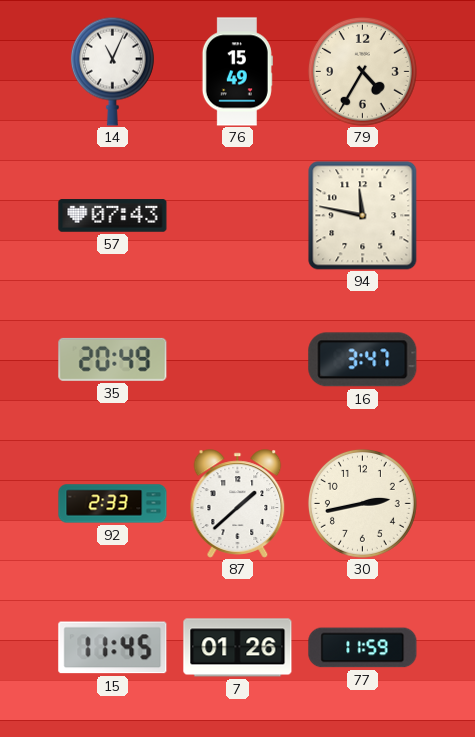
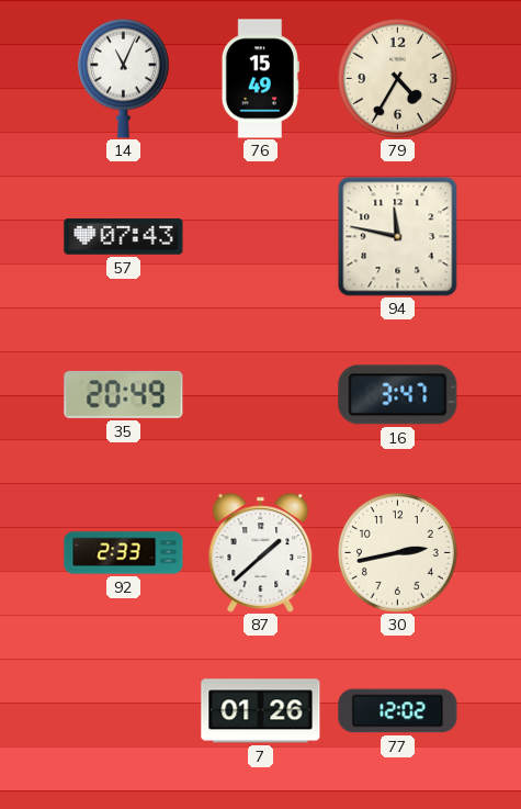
15: 11:45 -> none (113, 648)
77: 11:59 -> 12:02 (398, 711)
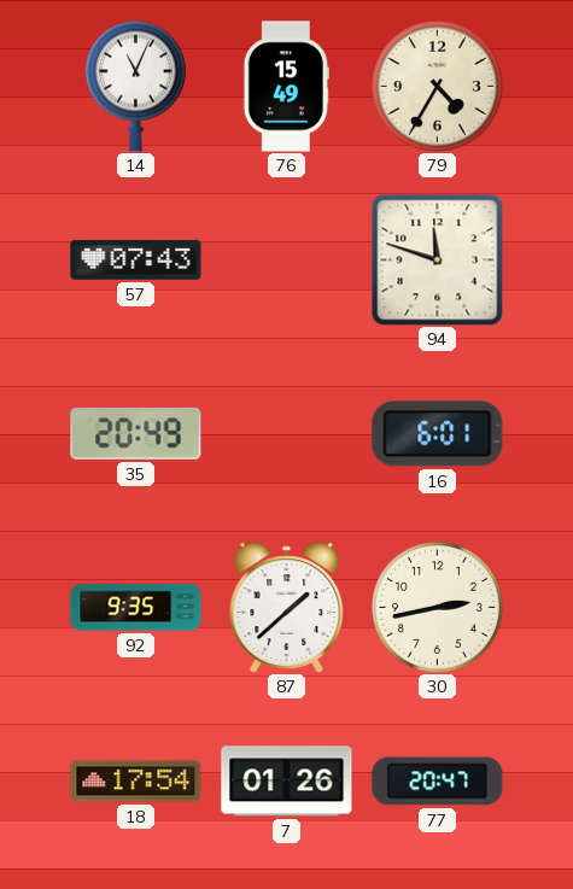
94: 11:47 -> 11:48 (438, 261)
16: 3:47 -> 6:01 (438, 434)
92: 2:33 -> 9:35 (136, 608)
18: none -> 17:54 (136, 782)
77: 12:02 -> 20:47 (438, 782)
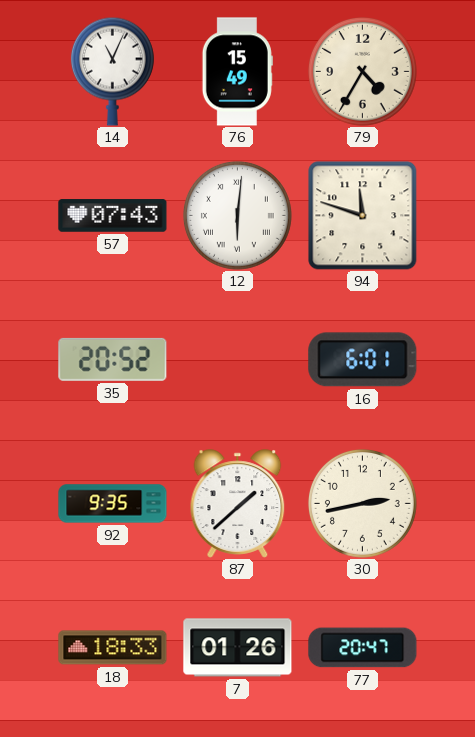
12: none -> 6:01 (237, 215)
35: 20:49 -> 20:52 (113, 359)
18: 17:54 -> 18:33 (113, 648)
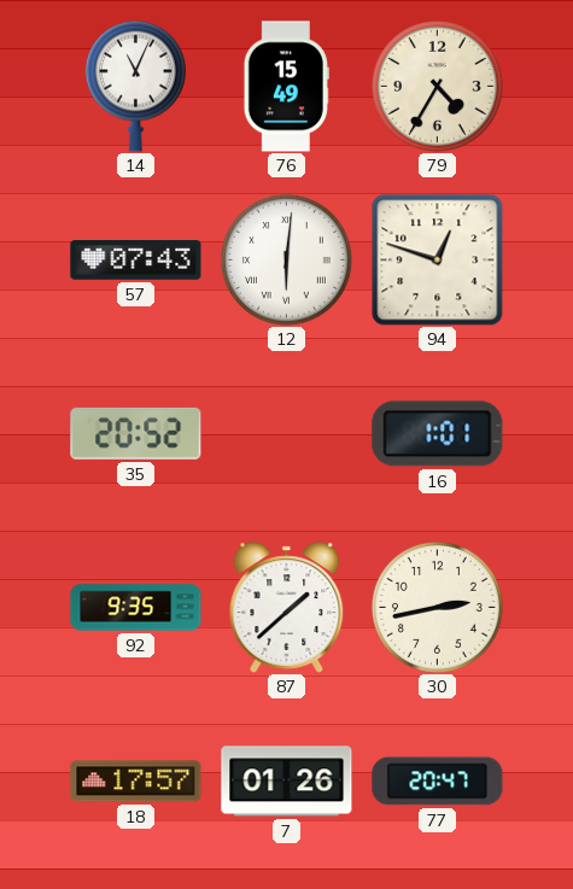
94: 11:48 -> 12:48 (438, 261)
16: 6:01 -> 1:01 (438, 434)
18: 18:33 -> 17:57 (136, 782)
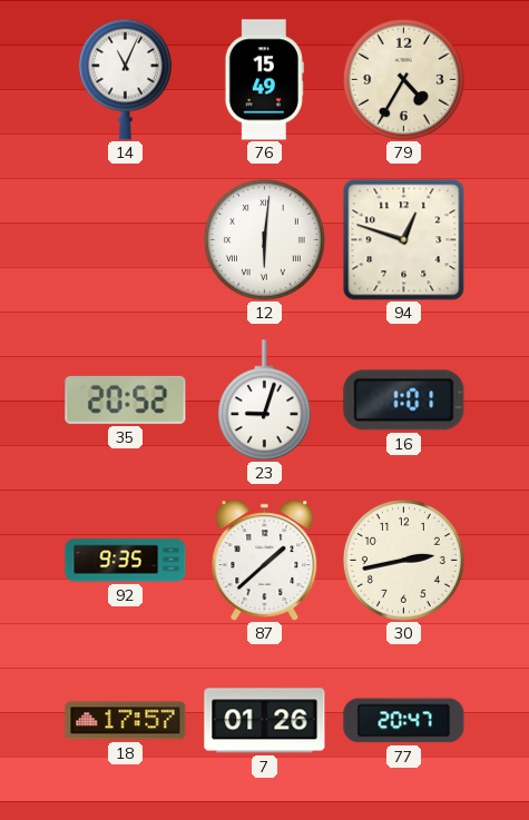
57: 07:43 -> none (136, 261)
23: none -> 9:03 (264, 401)
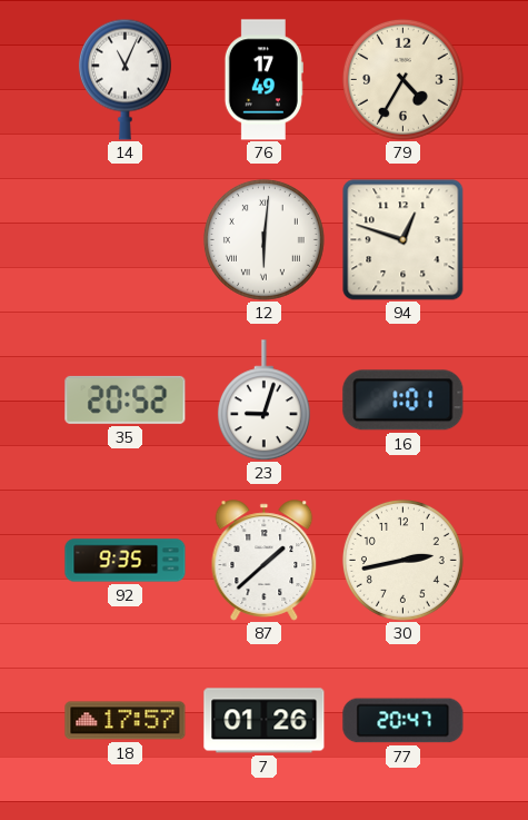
76: 15:49 -> 17:49 (263, 80)
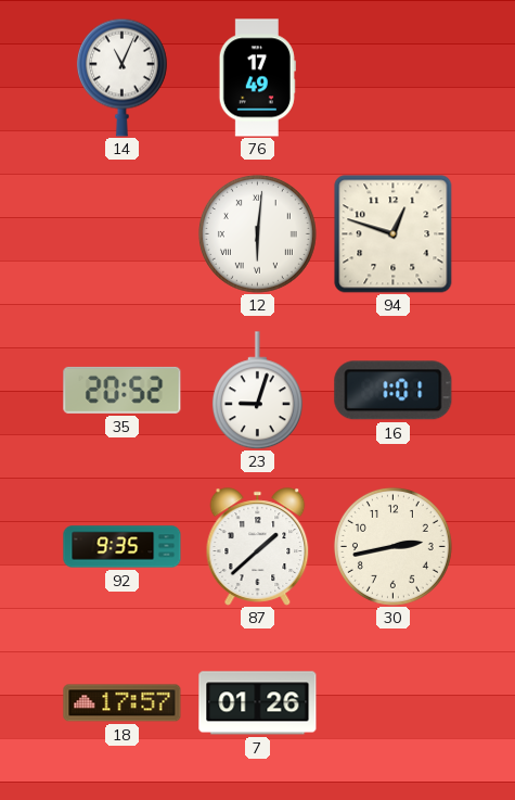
79: 4:35 -> none (402, 79)
77: 20:47 -> none (404, 721)
